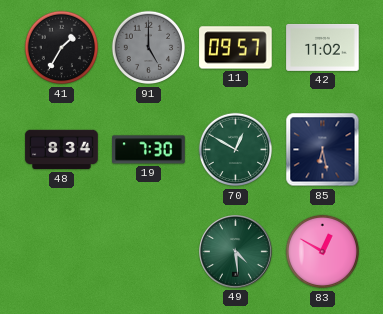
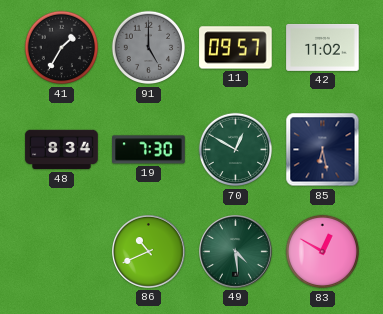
86: none -> 10:41 (149, 252)
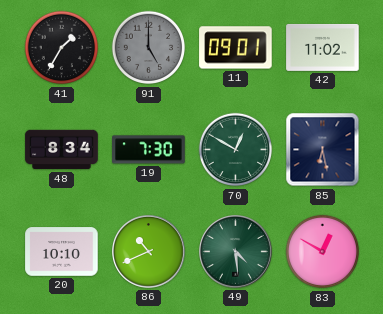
11: 09:57 -> 09:01 (236, 48)
20: none -> 10:10 (62, 252)
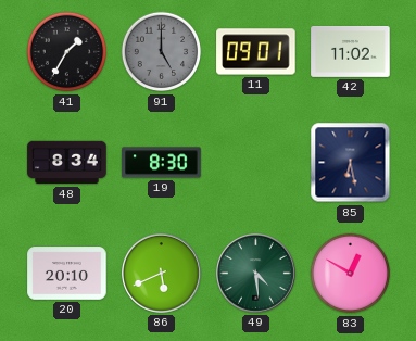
19: 7:30 -> 8:30 (162, 163)
70: 12:50 -> none (236, 150)
20: 10:10 -> 20:10 (67, 274)
86: 10:41 -> 5:41 (162, 274)
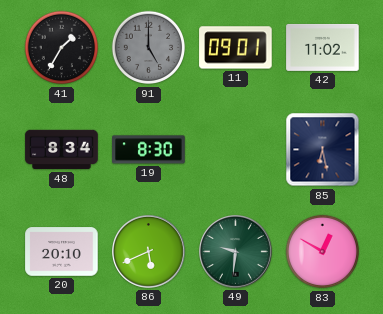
49: 4:29 -> 9:31 (236, 252)
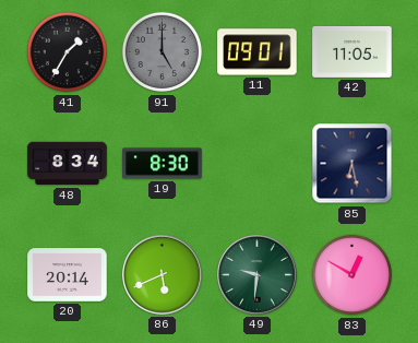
42: 11:02 -> 11:05 (353, 51)
20: 20:10 -> 20:14 (68, 275)
